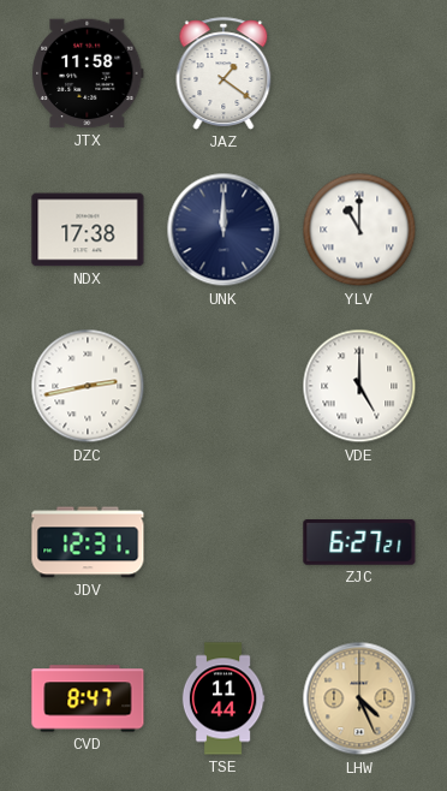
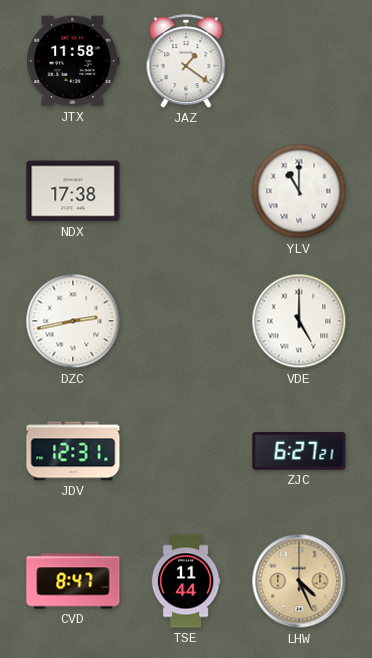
UNK: 12:00 -> none (223, 230)
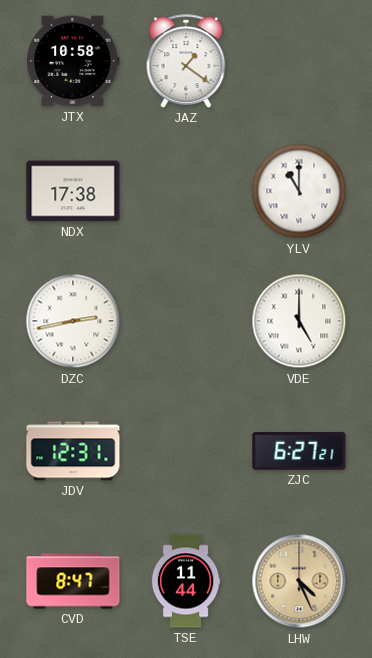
JTX: 11:58 -> 10:58 (73, 61)
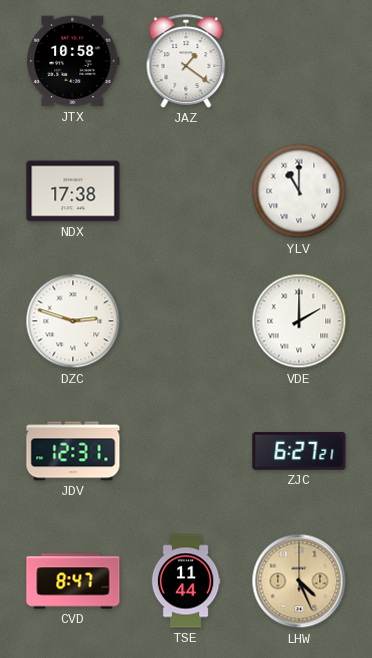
DZC: 2:43 -> 2:48 (73, 321)
VDE: 5:00 -> 2:00 (299, 321)
